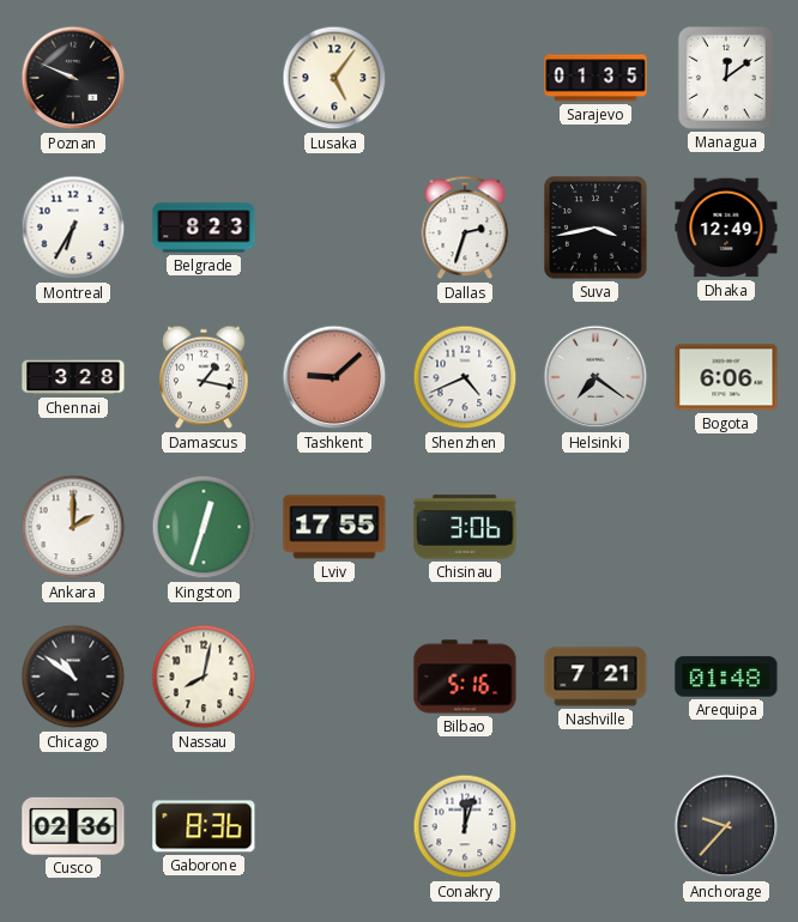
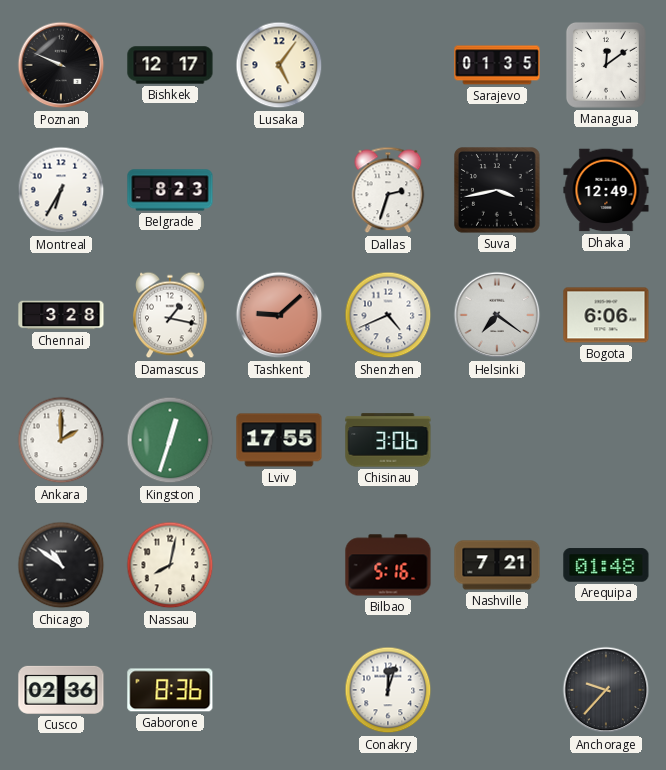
Bishkek: none -> 12:17 (170, 65)
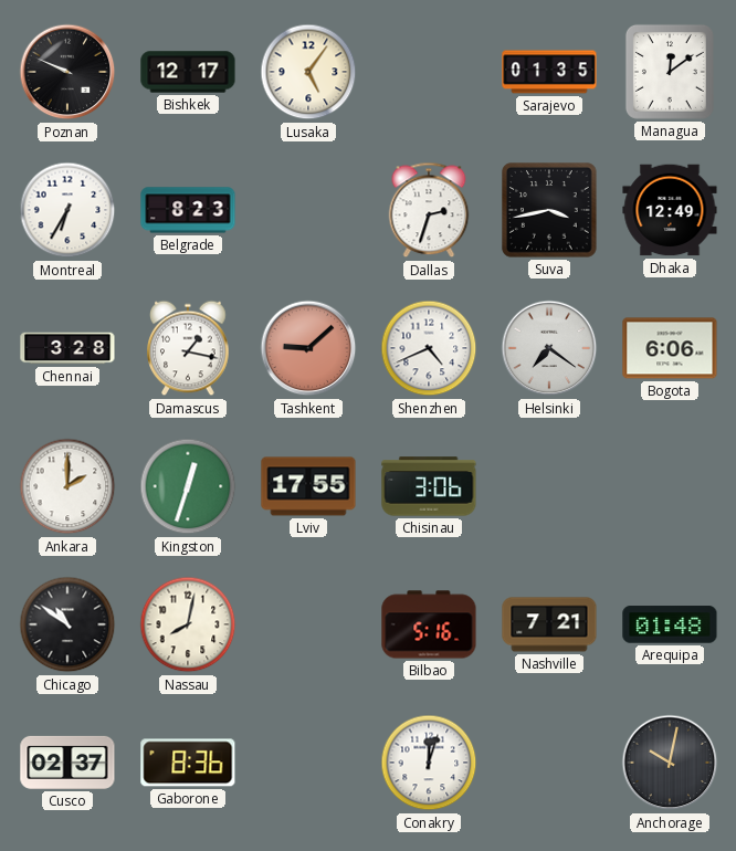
Cusco: 02:36 -> 02:37 (67, 763)
Anchorage: 9:37 -> 10:02 (670, 763)
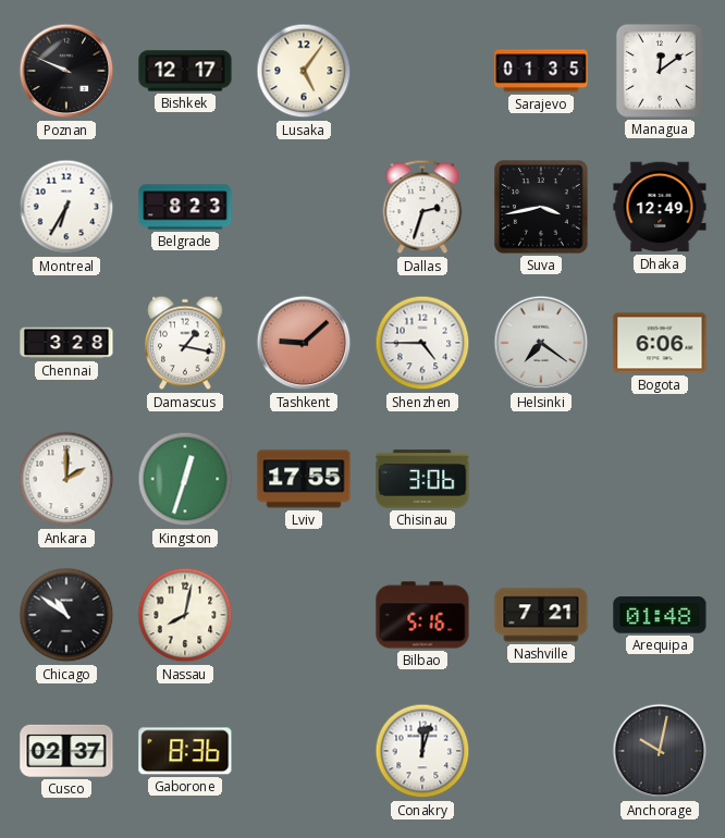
Shenzhen: 4:41 -> 4:45 (422, 343)
